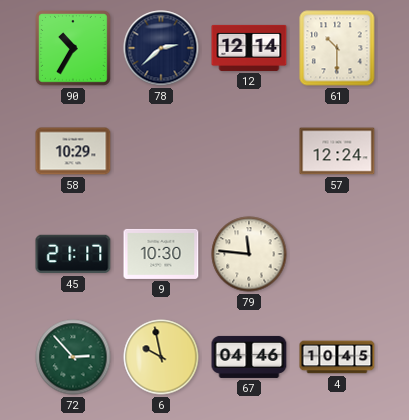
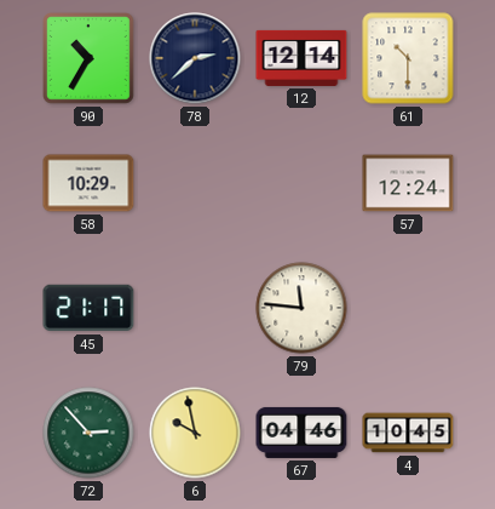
9: 10:30 -> none (161, 254)
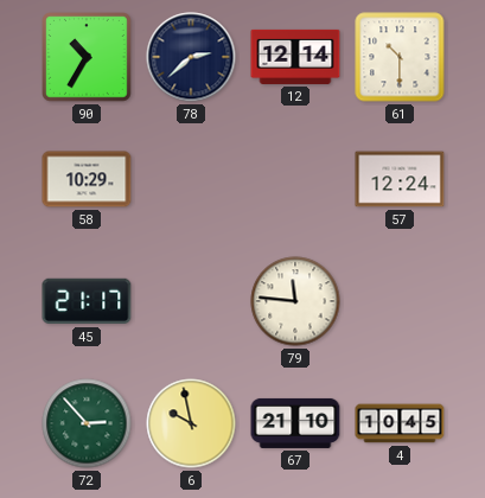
67: 04:46 -> 21:10 (295, 423)
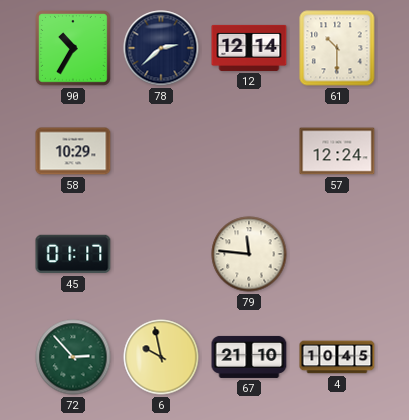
45: 21:17 -> 01:17 (73, 254)
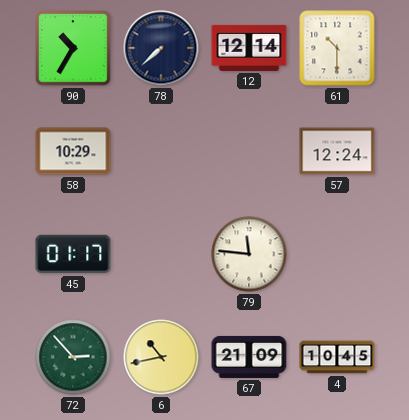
78: 2:38 -> 7:38 (161, 48)
6: 9:58 -> 10:43 (161, 357)
67: 21:10 -> 21:09 (249, 357)
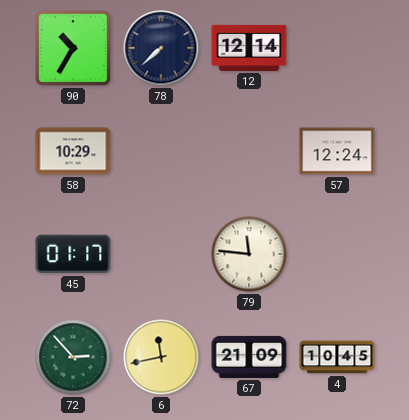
61: 10:30 -> none (337, 48)
6: 10:43 -> 11:43 (161, 357)
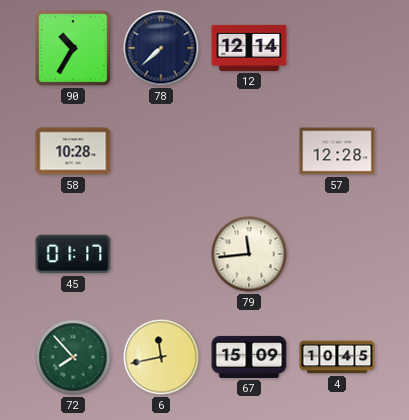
58: 10:29 -> 10:28 (73, 151)
57: 12:24 -> 12:28 (337, 151)
79: 11:46 -> 11:44 (249, 254)
72: 2:53 -> 7:53 (73, 357)
67: 21:09 -> 15:09 (249, 357)
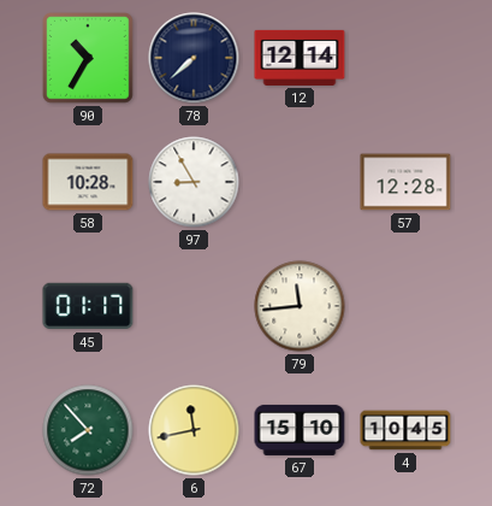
97: none -> 8:55 (194, 182)
67: 15:09 -> 15:10 (300, 430)
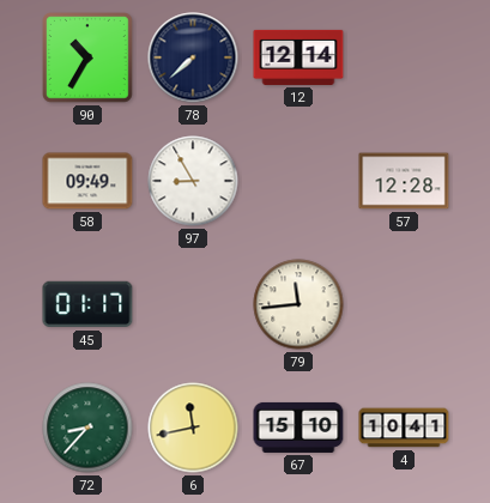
58: 10:28 -> 09:49 (87, 181)
72: 7:53 -> 8:37 (87, 428)
4: 10:45 -> 10:41 (404, 428)
